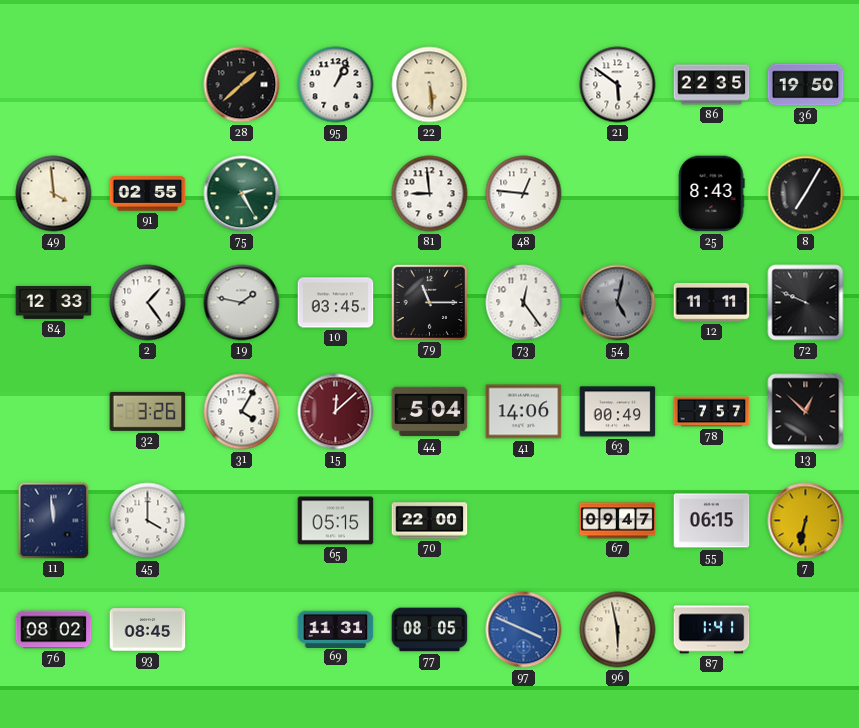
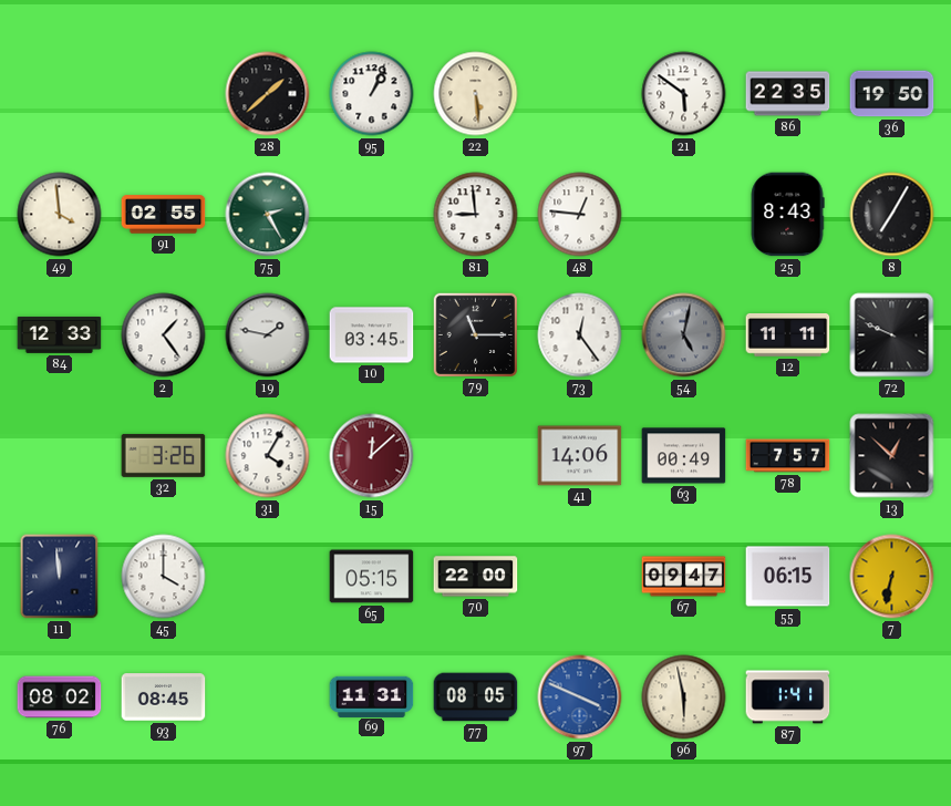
44: 5:04 -> none (430, 412)
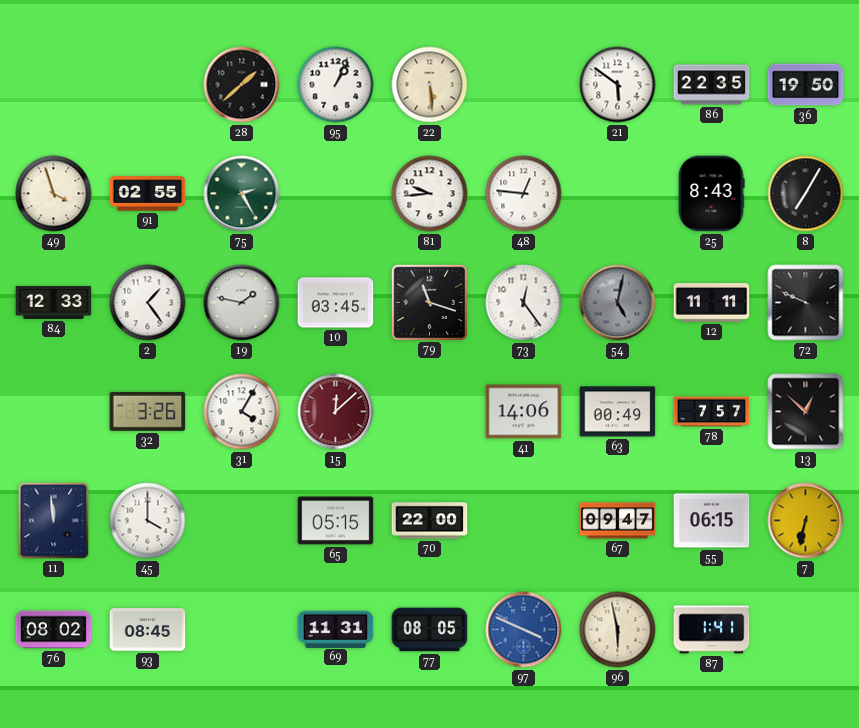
49: 3:59 -> 3:57 (54, 194)
81: 8:59 -> 9:44 (430, 194)
79: 11:15 -> 11:18 (429, 302)
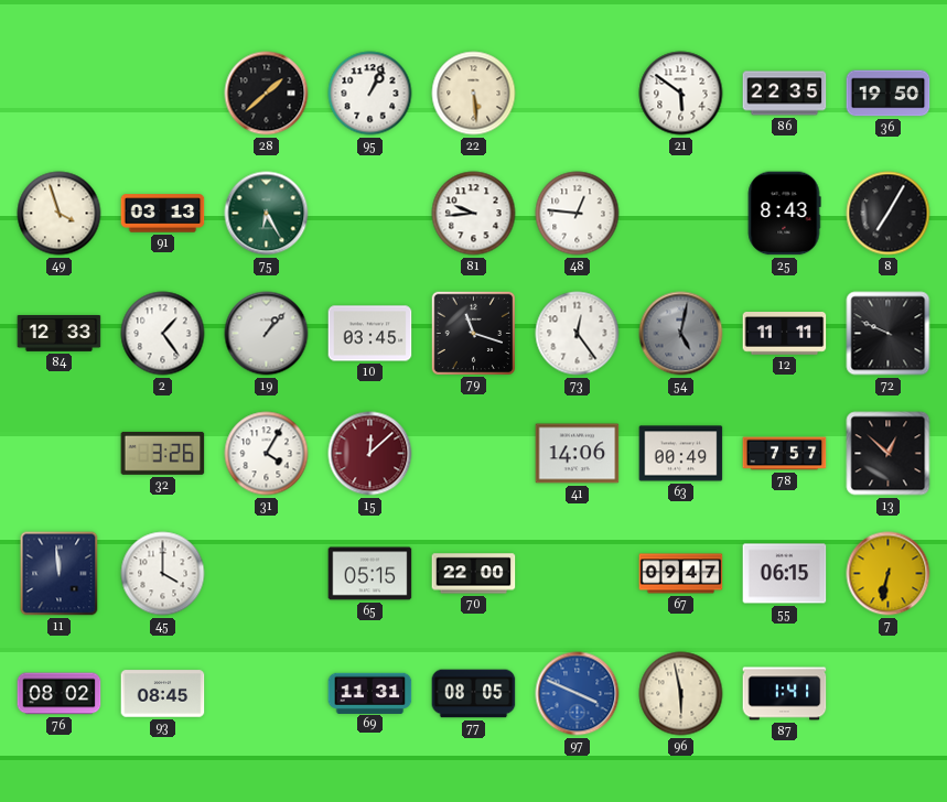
91: 02:55 -> 03:13 (163, 214)
75: 2:25 -> 6:25 (267, 214)
19: 1:47 -> 1:07 (267, 334)
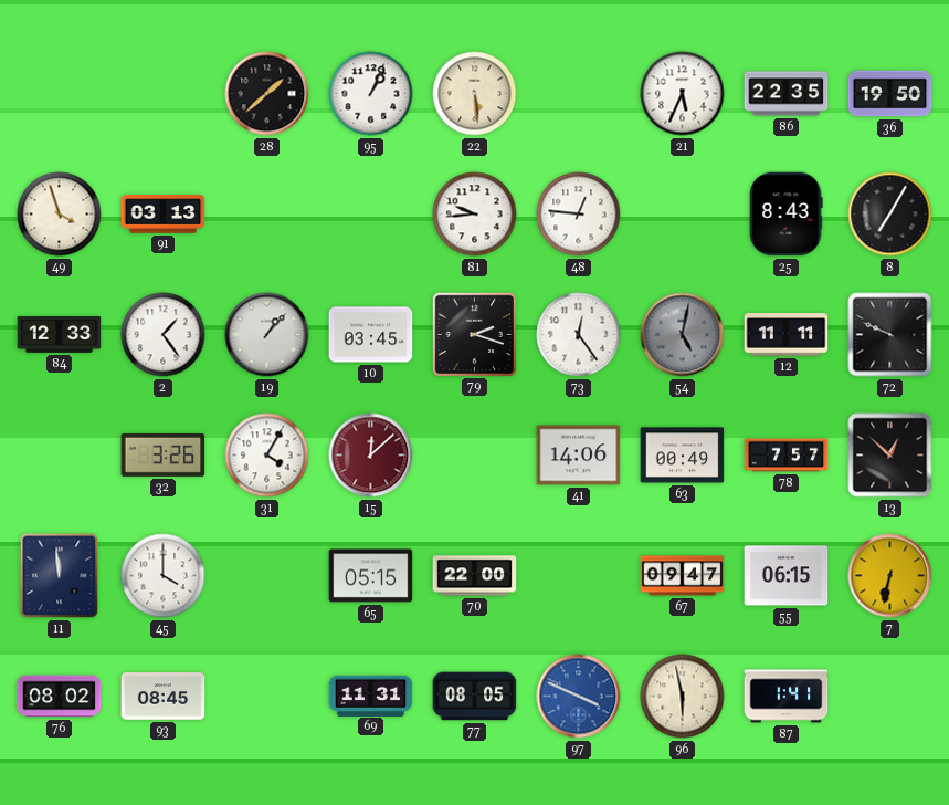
21: 5:51 -> 5:34 (683, 94)
75: 6:25 -> none (267, 214)
79: 11:18 -> 2:18 (474, 334)
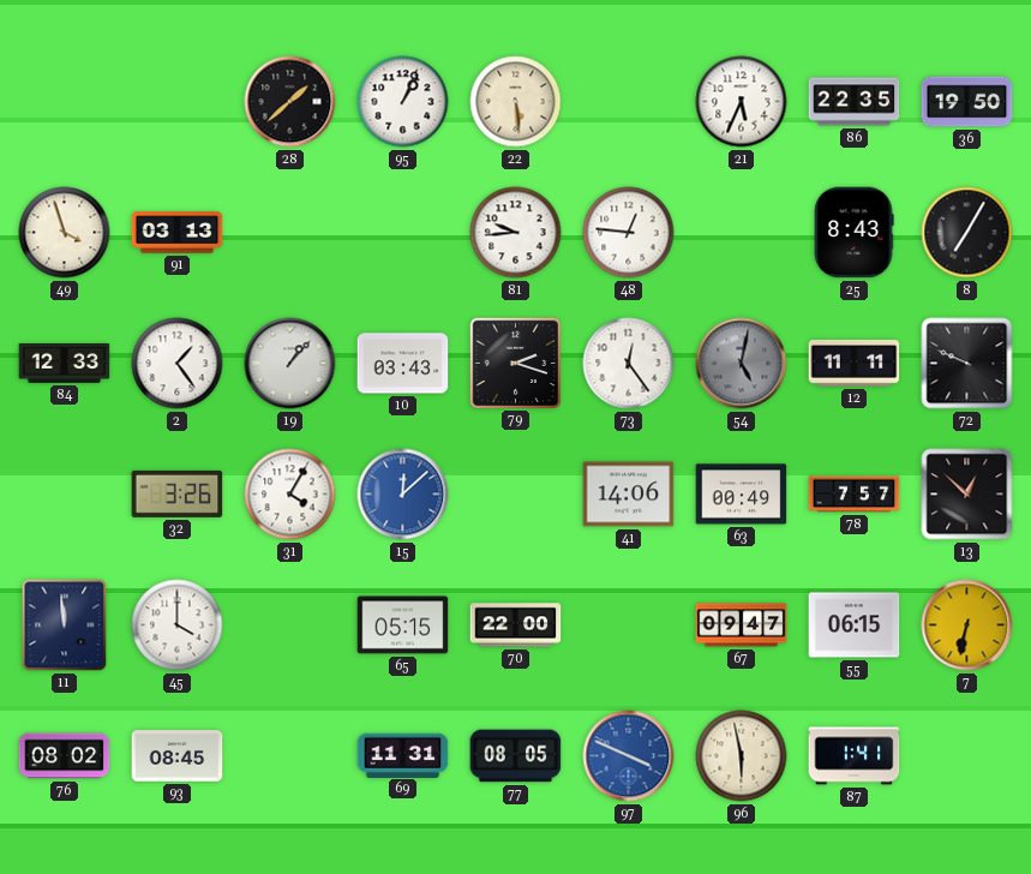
10: 03:45 -> 03:43 (403, 364)
15 dial: burgundy -> blue (403, 495)
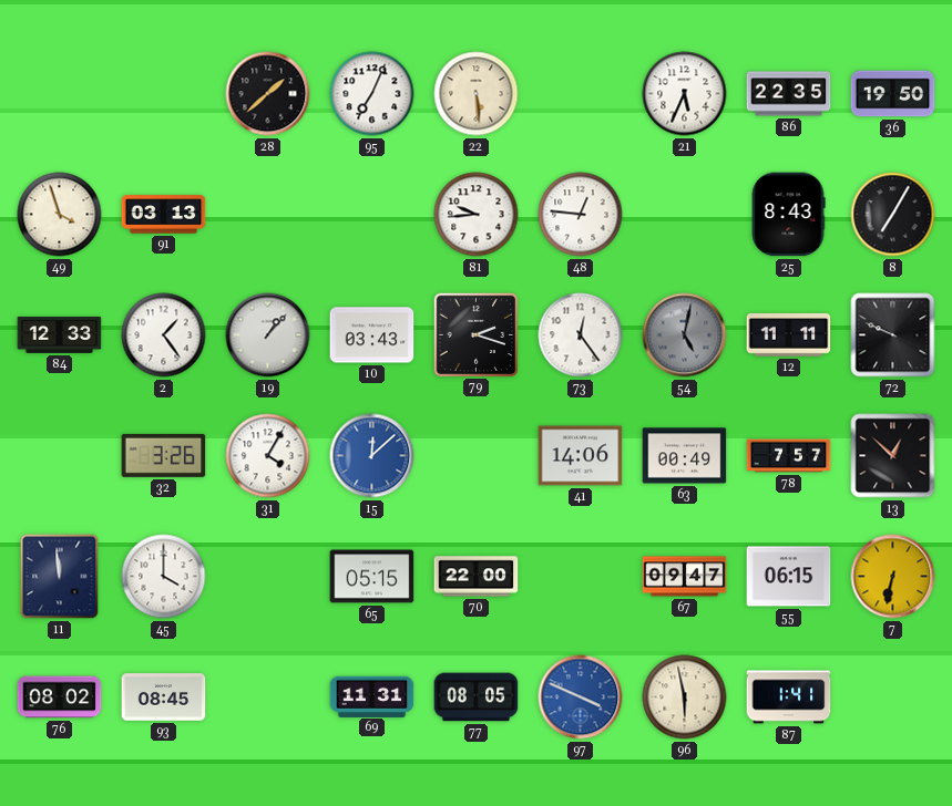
95: 1:04 -> 7:04 (372, 94)
